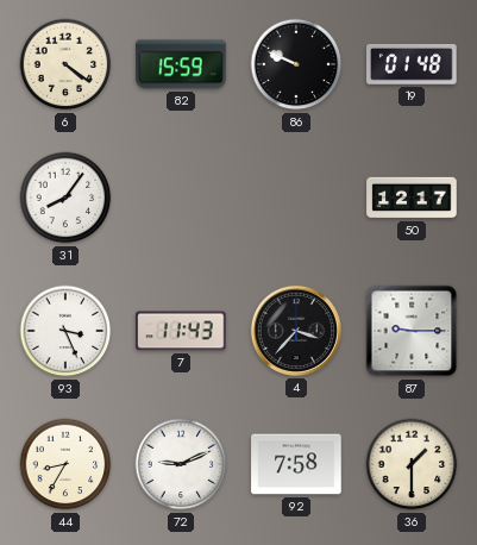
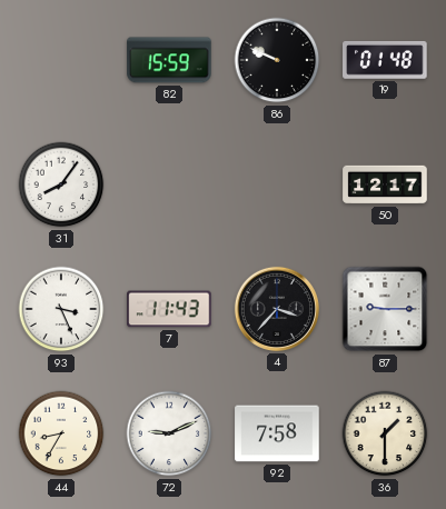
6: 4:21 -> none (65, 64)
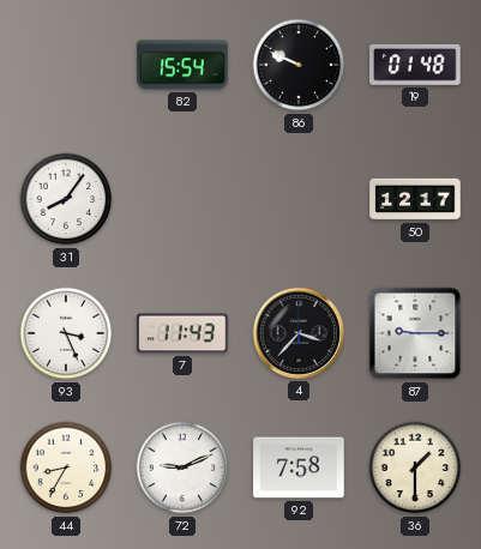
82: 15:59 -> 15:54 (182, 65)
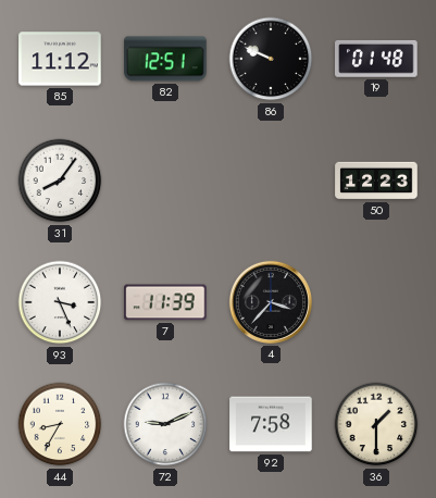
85: none -> 11:12 (60, 59)
82: 15:54 -> 12:51 (165, 59)
50: 12:17 -> 12:23 (376, 180)
7: 11:43 -> 11:39 (165, 302)
87: 9:15 -> none (415, 333)
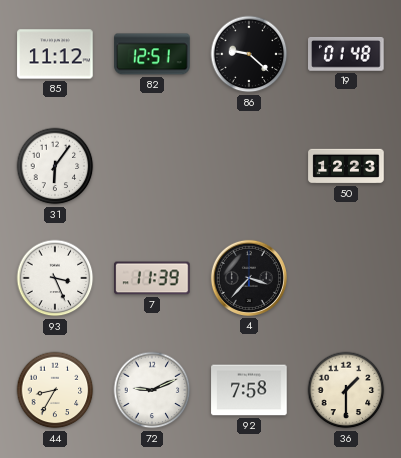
86: 9:49 -> 9:22 (249, 54)
31: 8:06 -> 6:06 (55, 166)
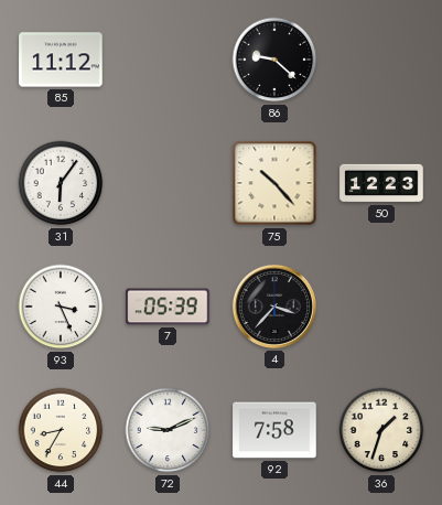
82: 12:51 -> none (152, 54)
19: 01:48 -> none (346, 54)
75: none -> 10:23 (274, 183)
7: 11:39 -> 05:39 (168, 307)
36: 1:30 -> 1:33 (381, 430)
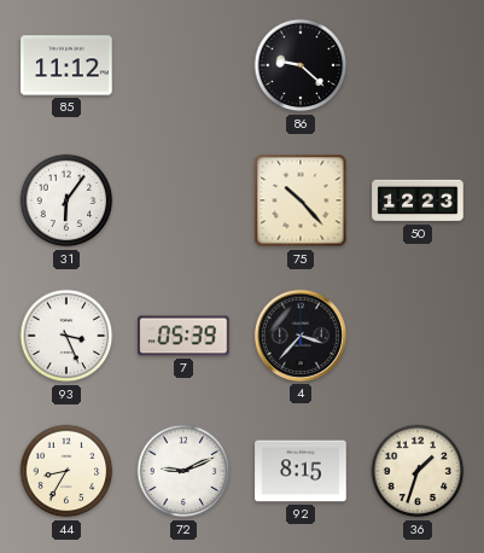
92: 7:58 -> 8:15 (301, 471)
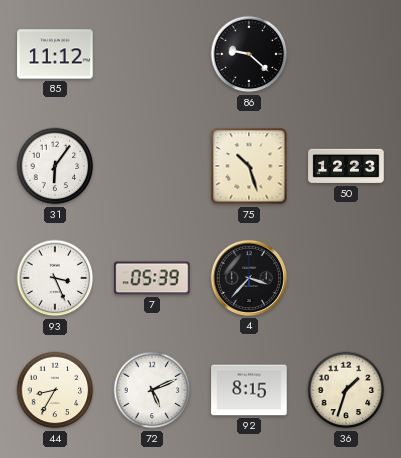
75: 10:23 -> 10:27 (249, 166)
72: 9:11 -> 5:11 (152, 390)
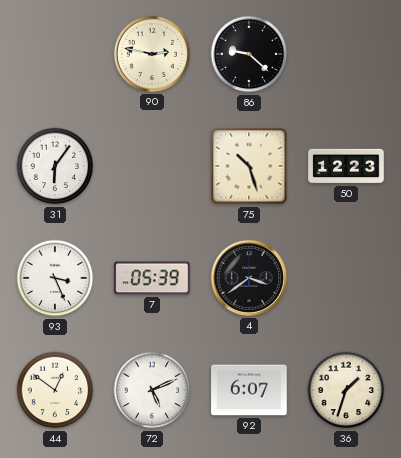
85: 11:12 -> none (55, 54)
90: none -> 2:47 (152, 54)
4: 3:37 -> 3:39 (249, 278)
44: 8:35 -> 12:51 (55, 390)
92: 8:15 -> 6:07 (249, 390)
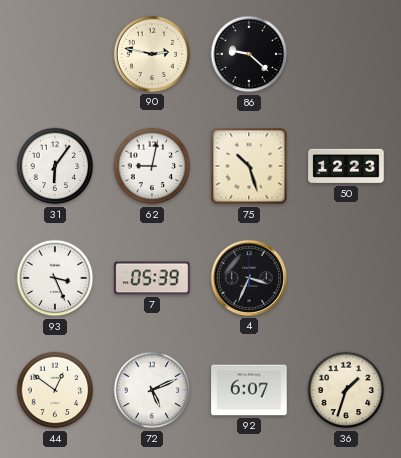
62: none -> 9:02 (152, 166)
4: 3:39 -> 3:34 (249, 278)
